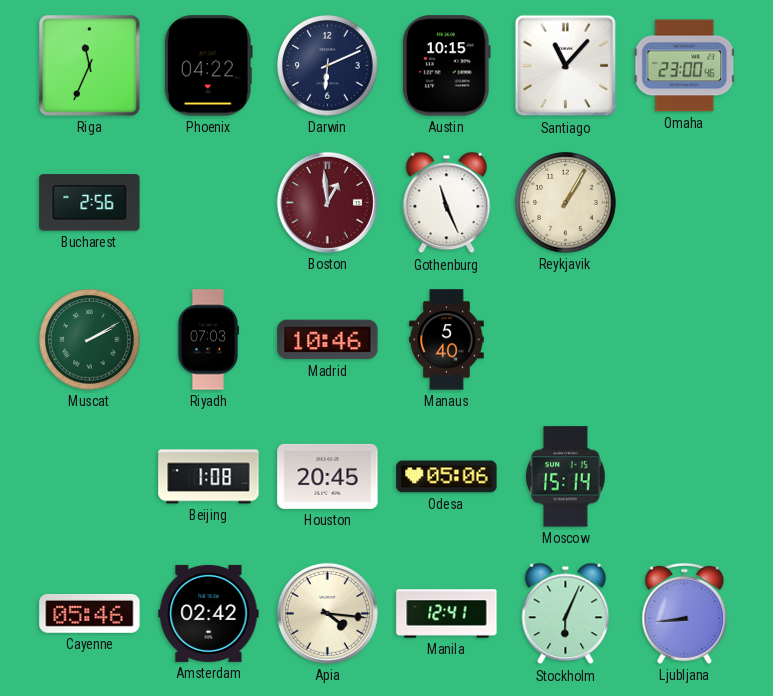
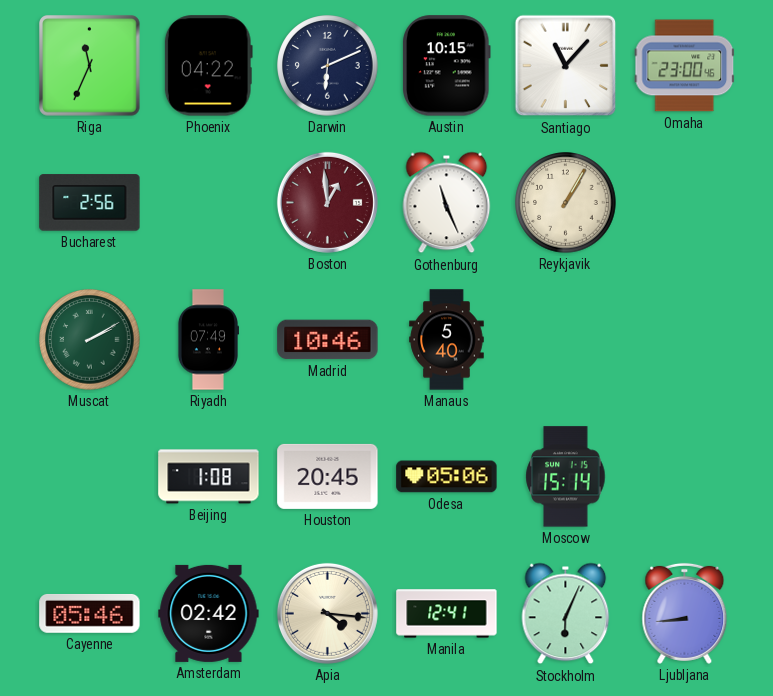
Riyadh: 07:03 -> 07:49 (207, 340)
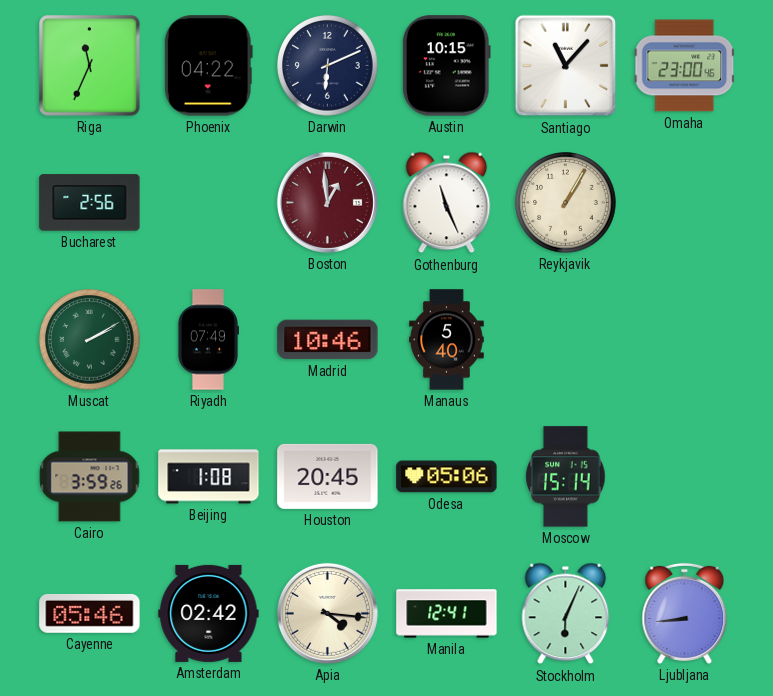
Cairo: none -> 3:59 (90, 477)
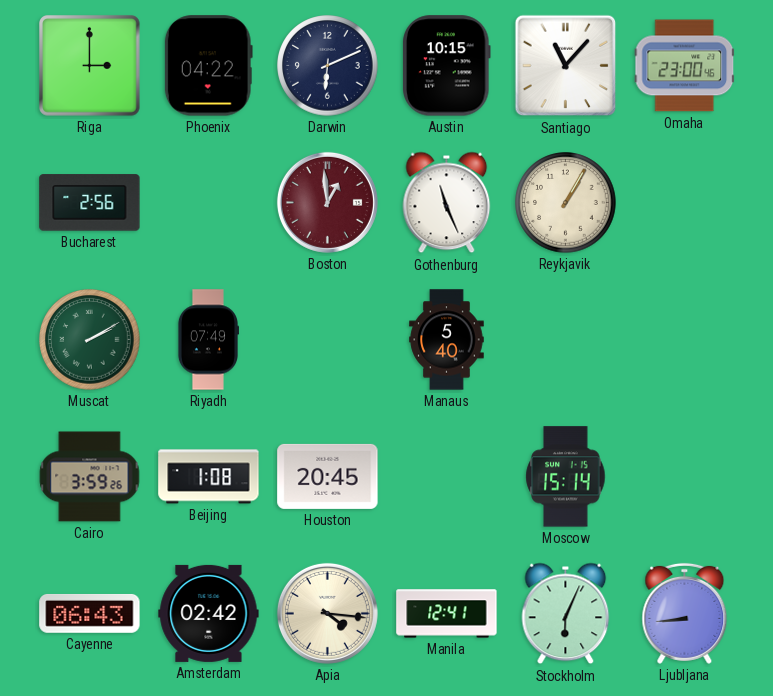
Riga: 11:34 -> 3:00 (90, 66)
Madrid: 10:46 -> none (328, 340)
Odesa: 05:06 -> none (447, 477)
Cayenne: 05:46 -> 06:43 (90, 613)
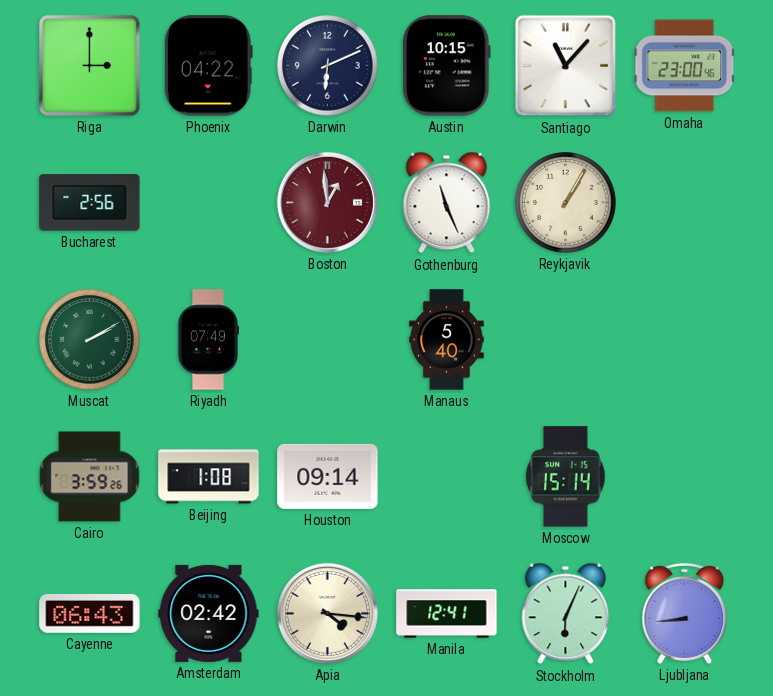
Houston: 20:45 -> 09:14 (328, 476)
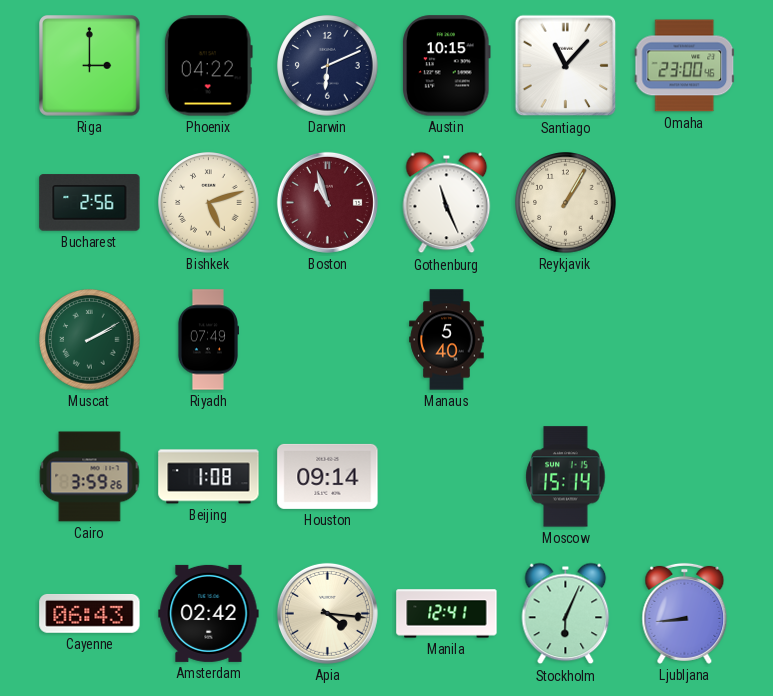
Bishkek: none -> 5:12 (209, 203)
Boston: 12:59 -> 10:57 (327, 202)
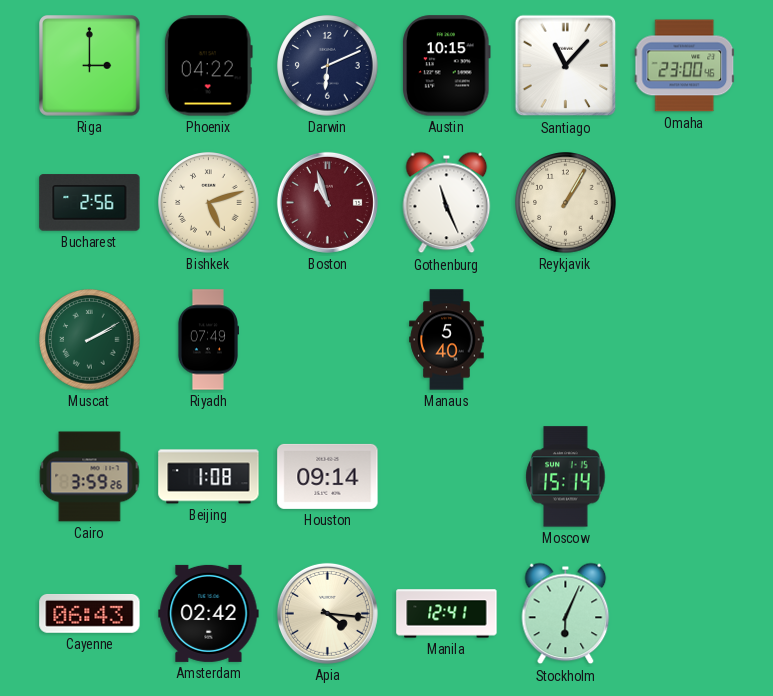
Ljubljana: 8:44 -> none (685, 613)
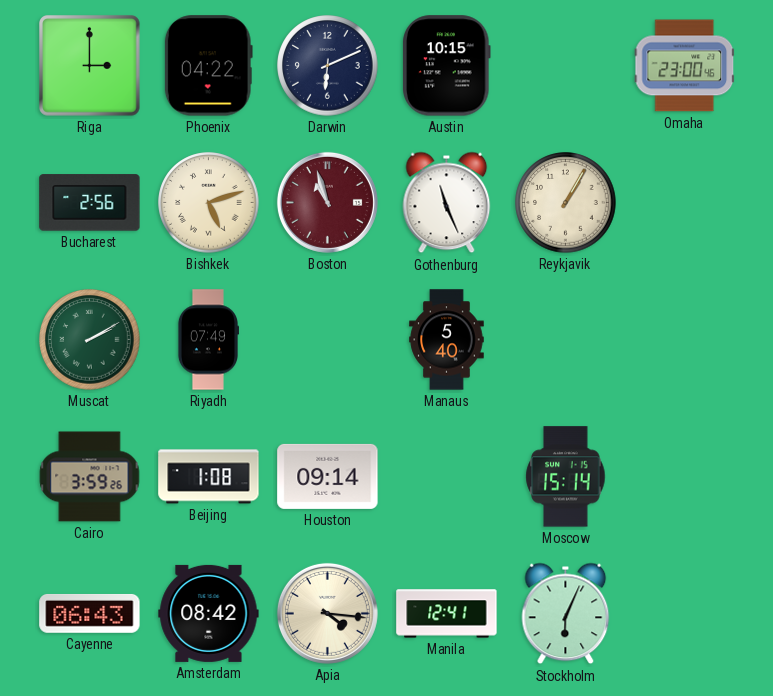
Santiago: 11:07 -> none (566, 66)
Amsterdam: 02:42 -> 08:42 (209, 613)
